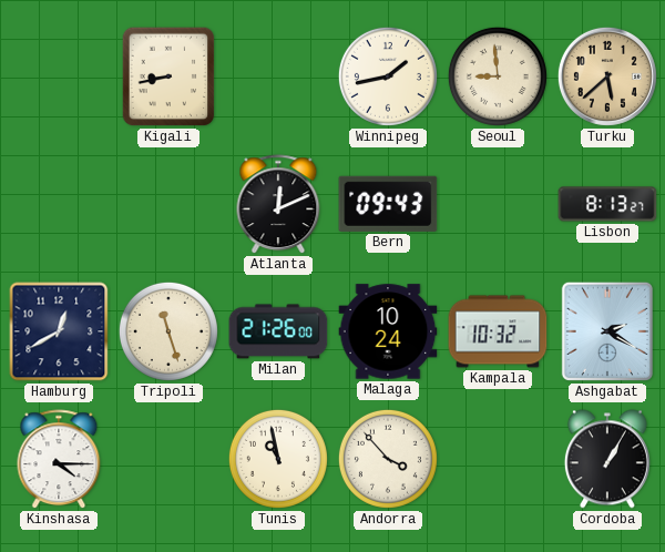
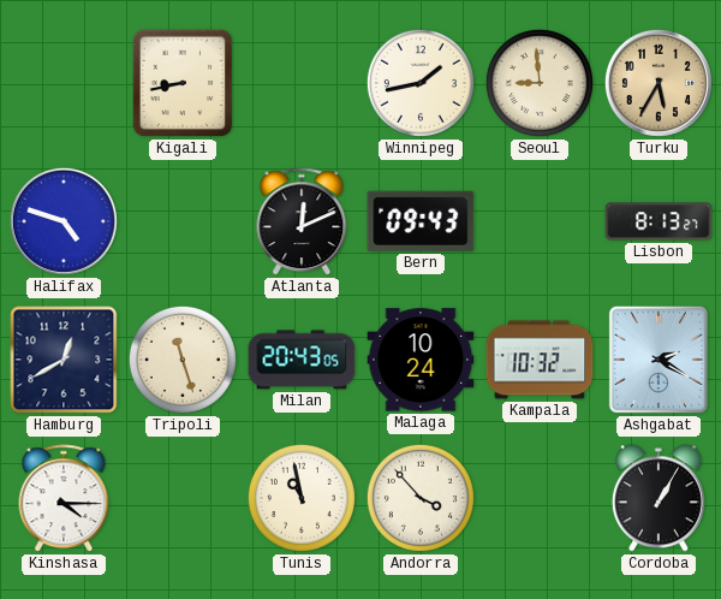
Turku: 5:38 -> 5:35 (659, 83)
Halifax: none -> 4:48 (64, 221)
Milan: 21:26 -> 20:43 (302, 360)
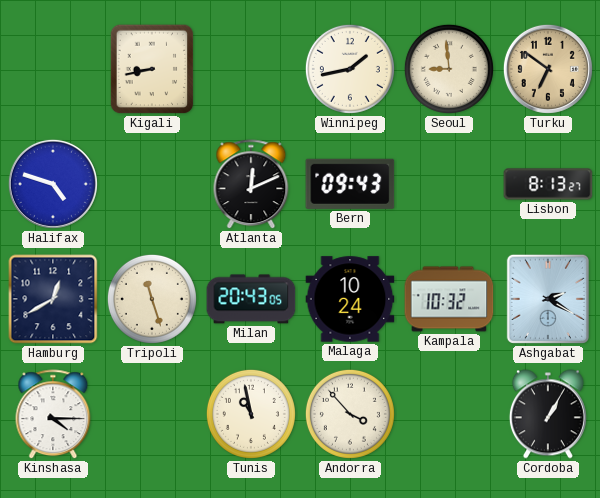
Turku: 5:35 -> 6:51 (548, 69)
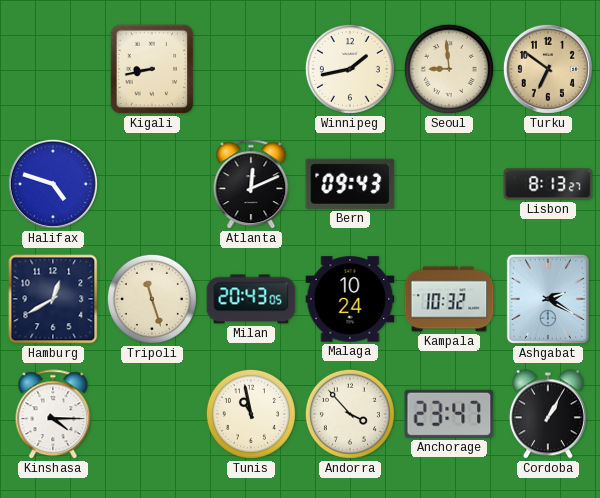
Anchorage: none -> 23:47 (449, 414)
